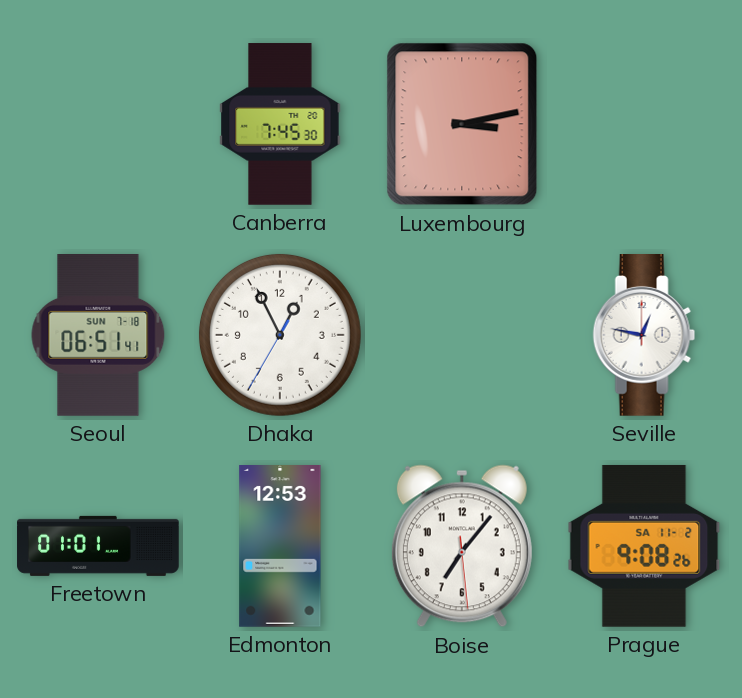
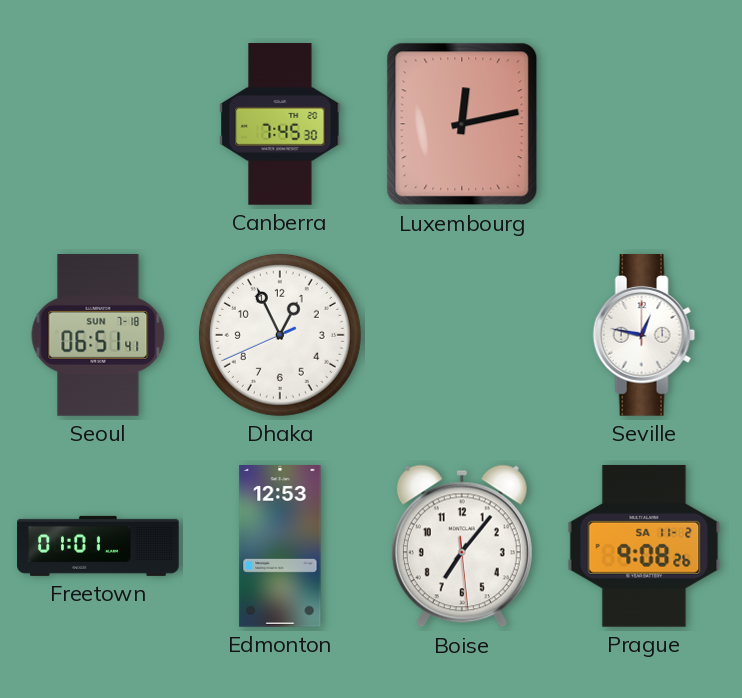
Luxembourg: 3:13 -> 12:13 (462, 124)
Dhaka: 12:55:35 -> 12:55:41 (280, 335)
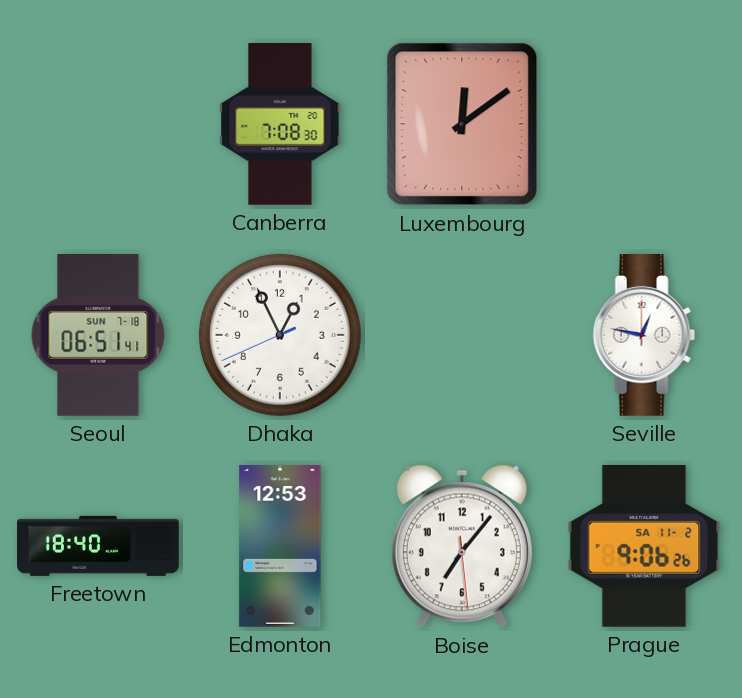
Canberra: 7:45 -> 7:08 (280, 124)
Luxembourg: 12:13 -> 12:09 (462, 124)
Freetown: 01:01 -> 18:40 (98, 546)
Prague: 9:08 -> 9:06 (644, 546)
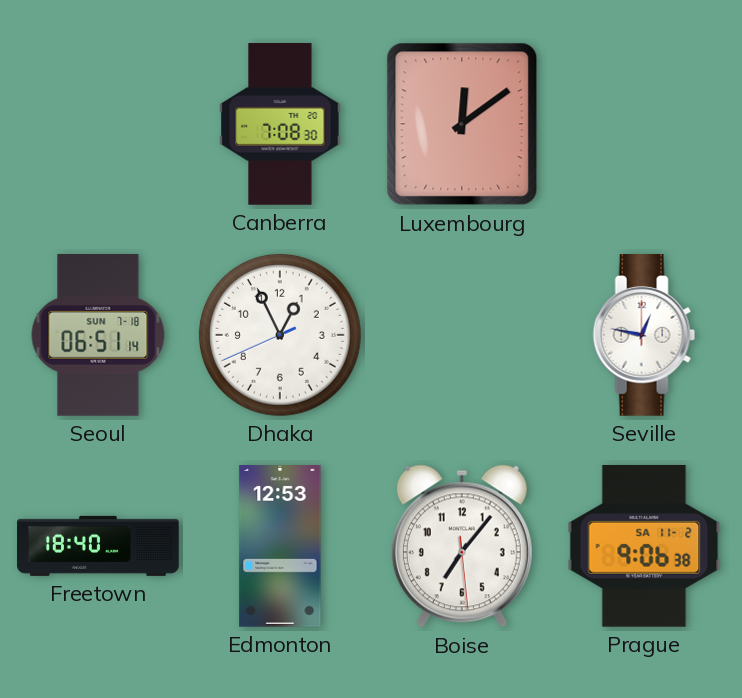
Seoul: 06:51:41 -> 06:51:14 (98, 336)
Prague: 9:06:26 -> 9:06:38 (644, 546)
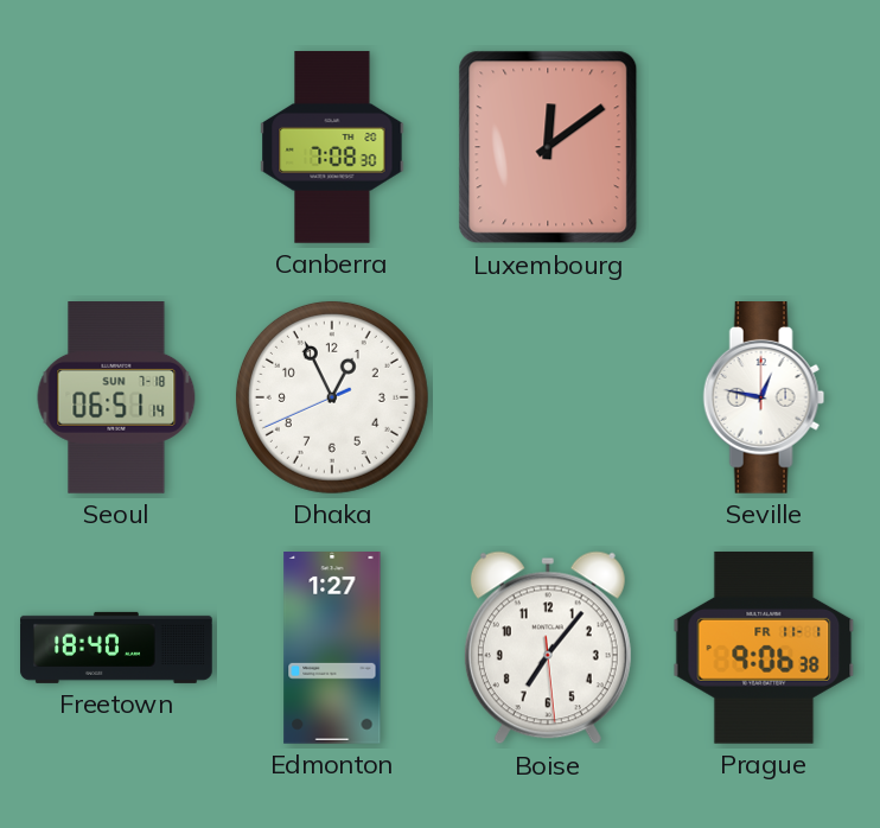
Edmonton: 12:53 -> 1:27 (332, 648)
Prague date: SA 11-2 -> FR 11-1 (764, 648)
